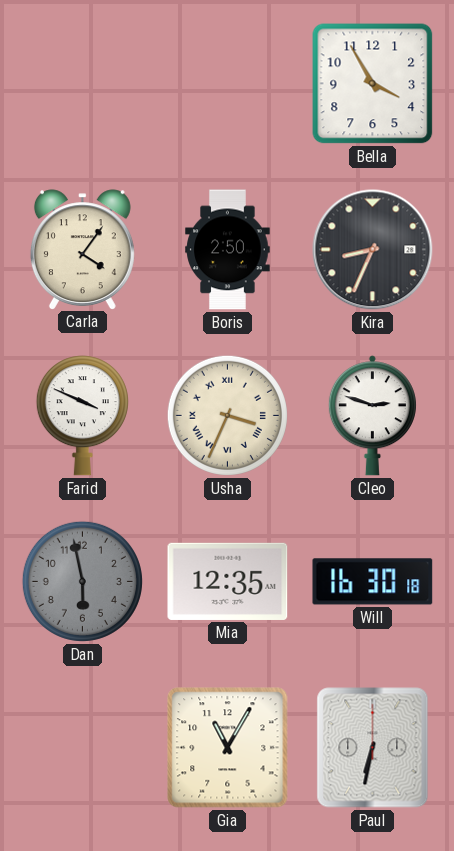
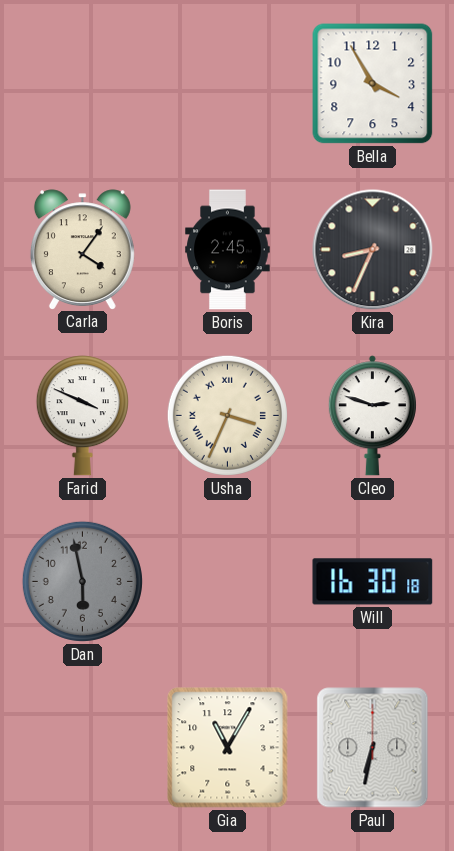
Boris: 2:50 -> 2:45 (228, 250)
Mia: 12:35 -> none (228, 581)
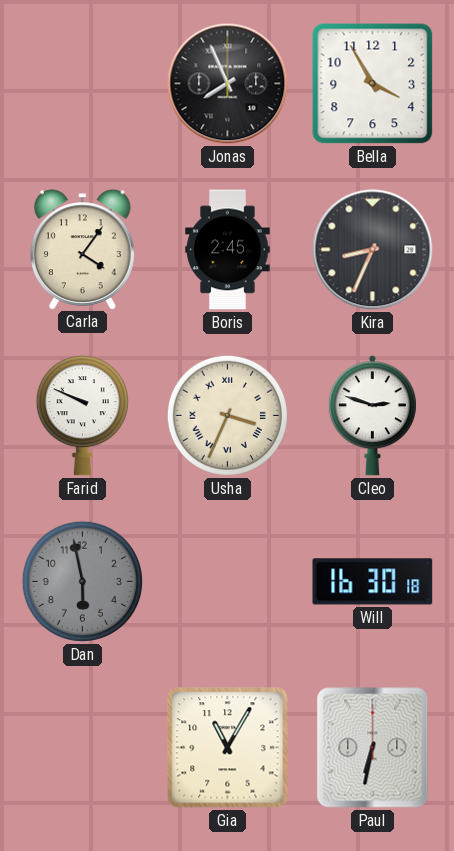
Jonas: none -> 7:56 (228, 84)
Farid: 3:49 -> 9:49 (82, 416)
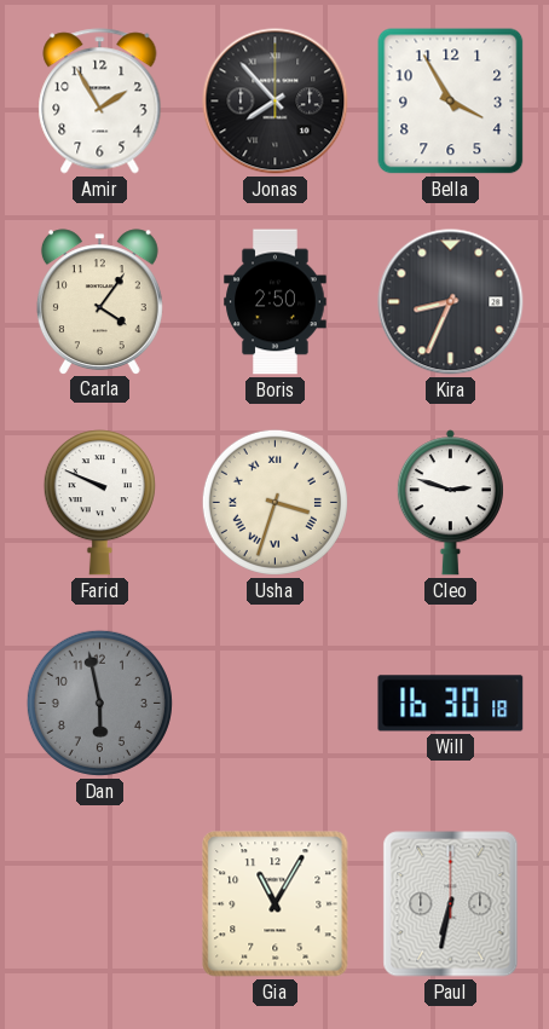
Amir: none -> 1:55 (100, 102)
Jonas: 7:56 -> 7:53 (276, 102)
Boris: 2:45 -> 2:50 (276, 302)
Usha: 3:34 -> 3:33 (274, 502)
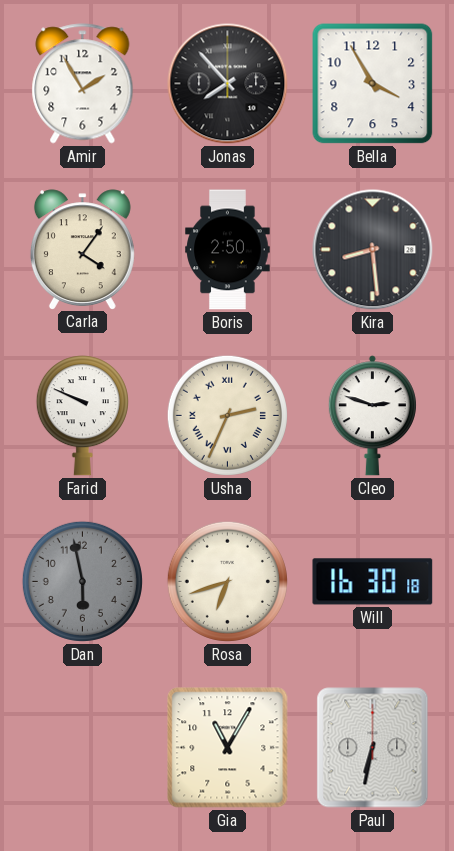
Kira: 8:34 -> 8:29 (373, 250)
Usha: 3:33 -> 2:34 (227, 415)
Rosa: none -> 6:42 (227, 581)
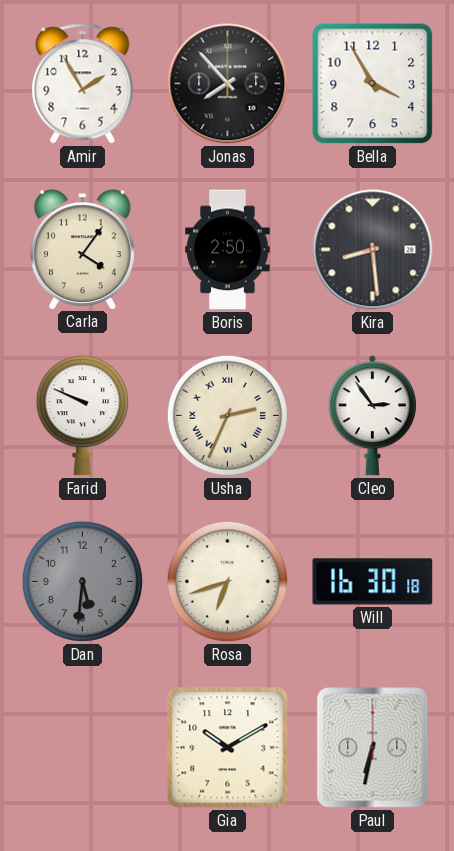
Cleo: 2:48 -> 2:54 (372, 416)
Dan: 5:58 -> 5:31 (82, 581)
Gia: 11:05 -> 10:10 (228, 748)
